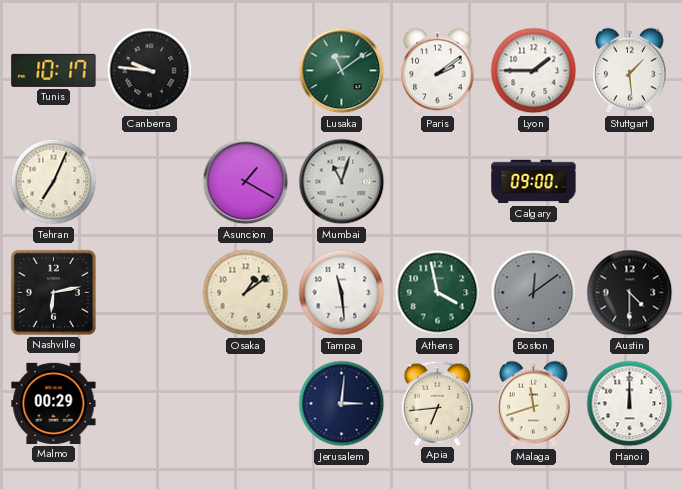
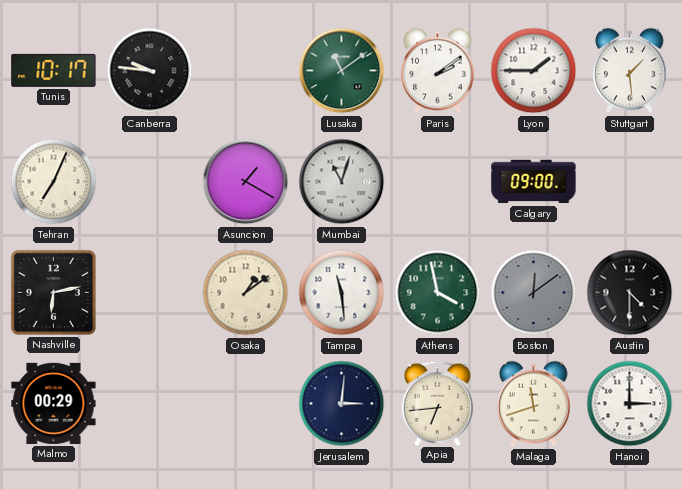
Hanoi: 12:00 -> 3:00 (630, 404)
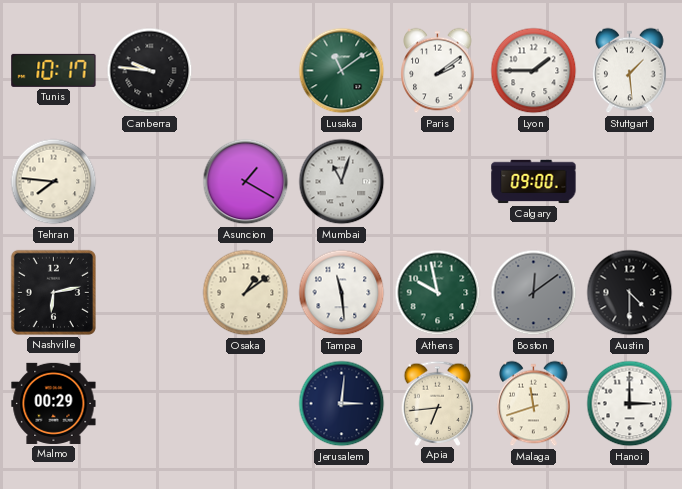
Tehran: 7:04 -> 7:46 (54, 182)
Athens: 3:58 -> 9:58 (438, 293)
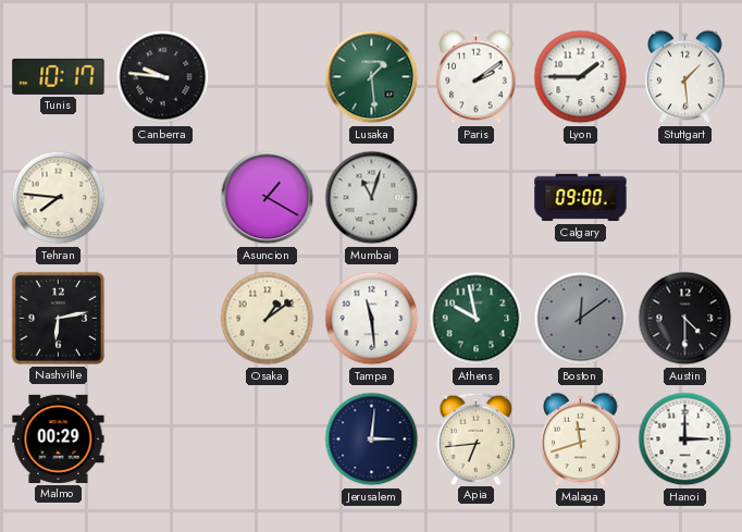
Lusaka: 11:09 -> 1:29 (372, 77)
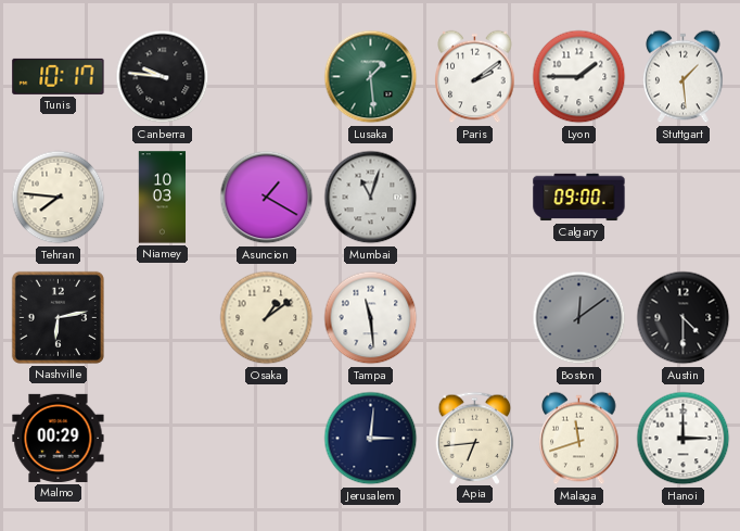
Niamey: none -> 10:03 (163, 198)
Athens: 9:58 -> none (477, 319)
